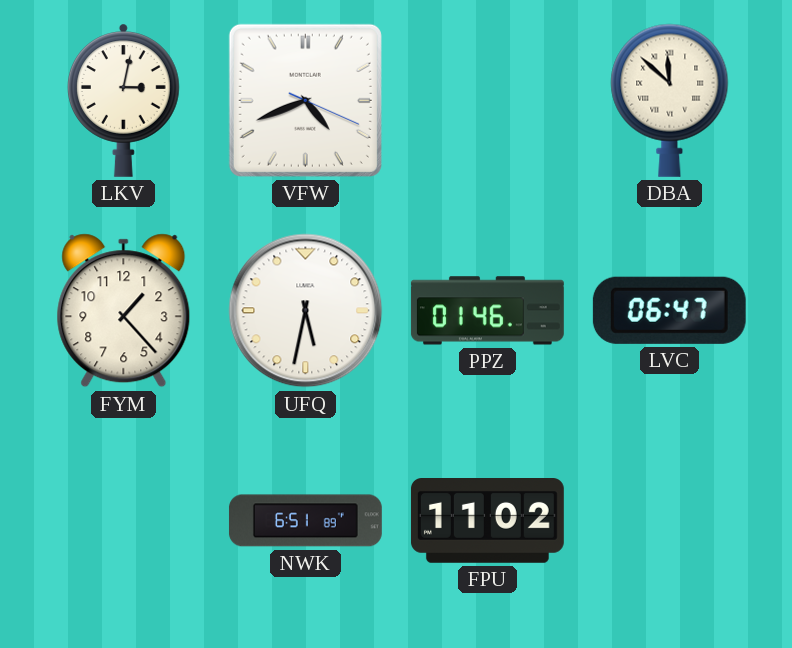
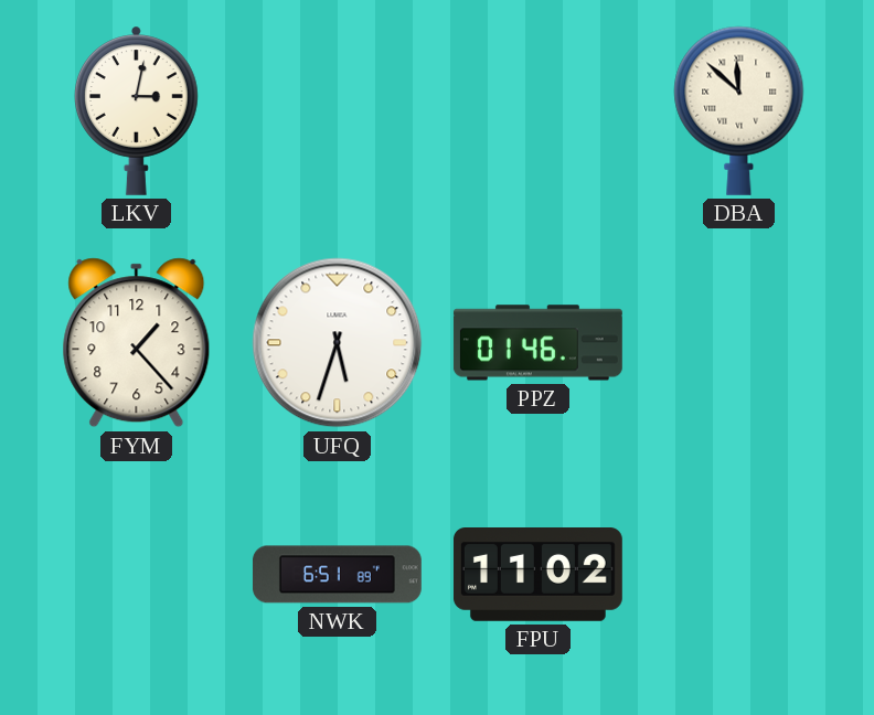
VFW: 4:41 -> none (305, 100)
UFQ: 5:32 -> 5:33 (338, 343)
LVC: 06:47 -> none (669, 310)
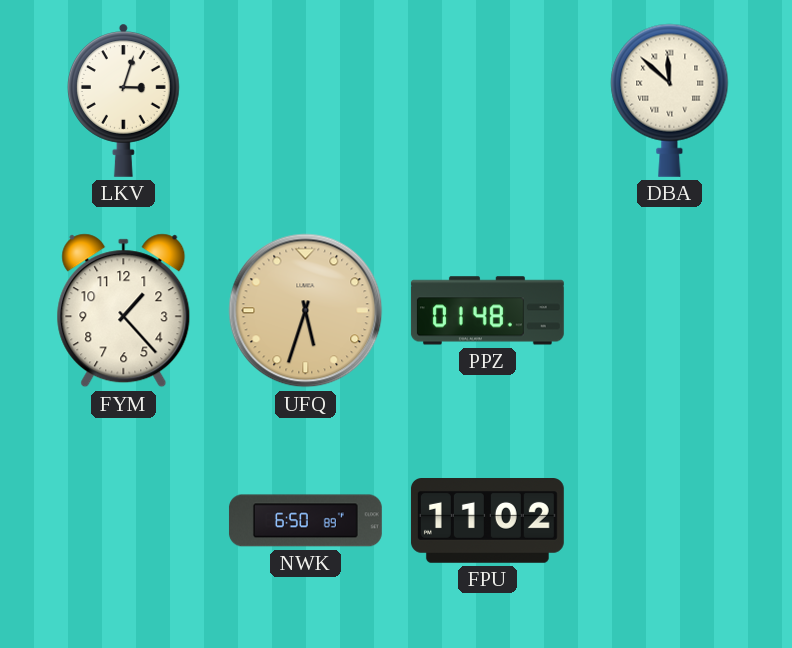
LKV: 3:02 -> 3:03 (124, 100)
UFQ dial: white -> champagne (306, 311)
PPZ: 01:46 -> 01:48 (487, 311)
NWK: 6:51 -> 6:50 (305, 521)
